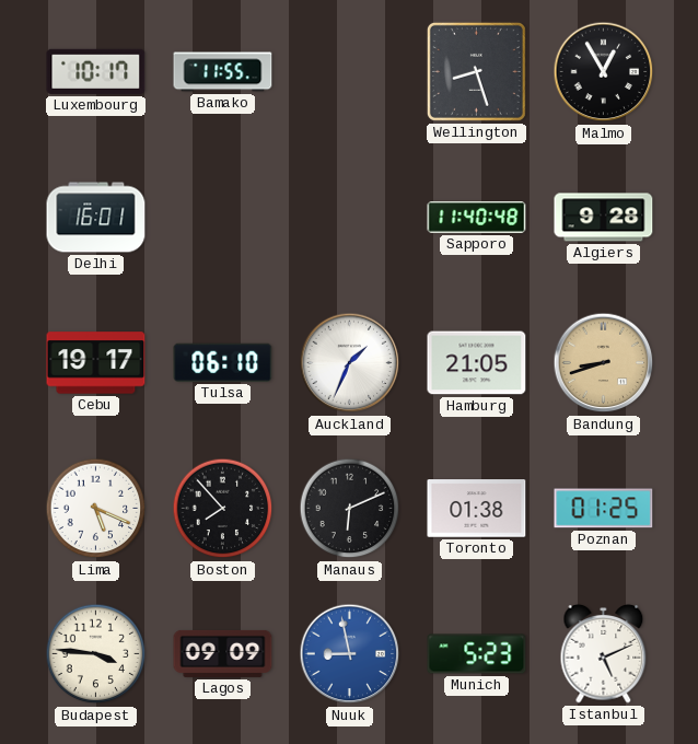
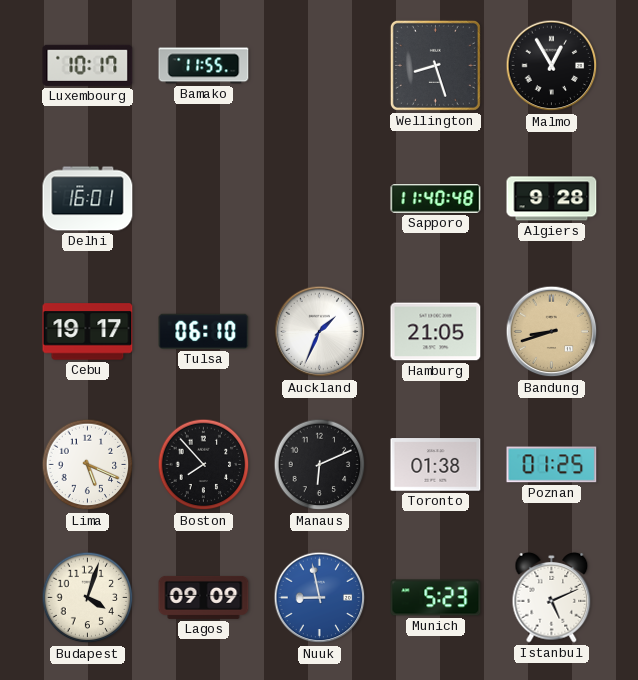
Budapest: 3:46 -> 4:03 (88, 598)
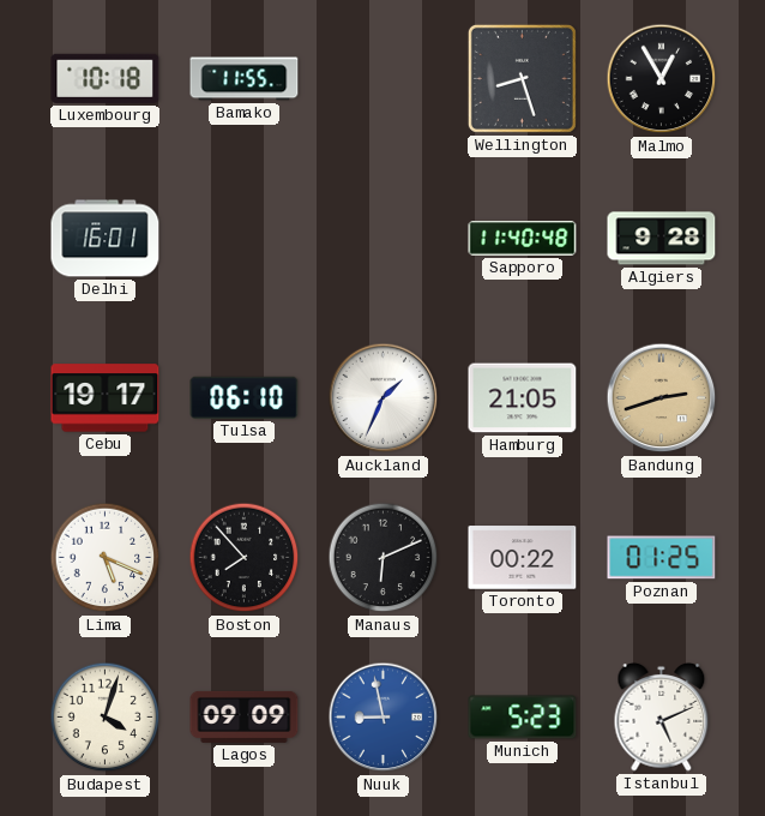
Luxembourg: 10:17 -> 10:18 (106, 78)
Bandung: 8:42 -> 2:42 (662, 398)
Toronto: 01:38 -> 00:22 (523, 558)
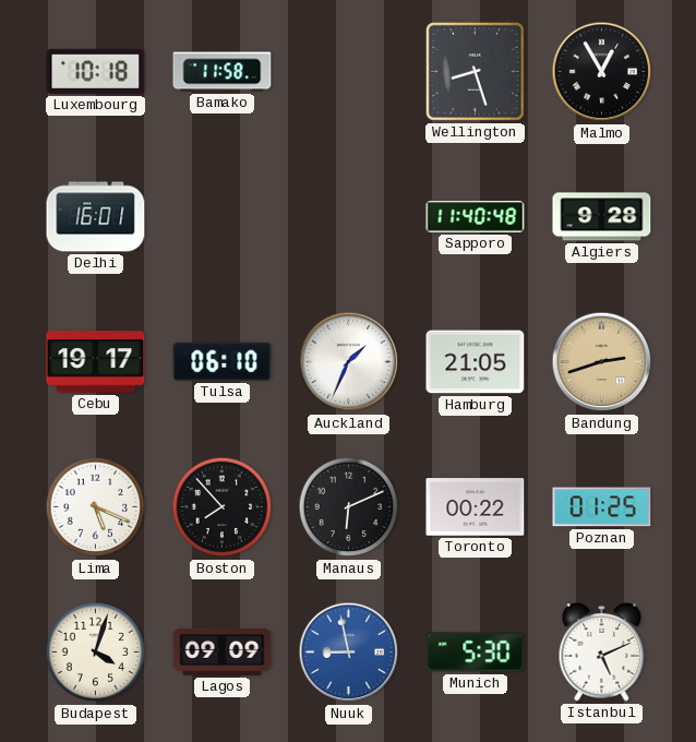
Bamako: 11:55 -> 11:58 (223, 72)
Munich: 5:23 -> 5:30 (476, 653)
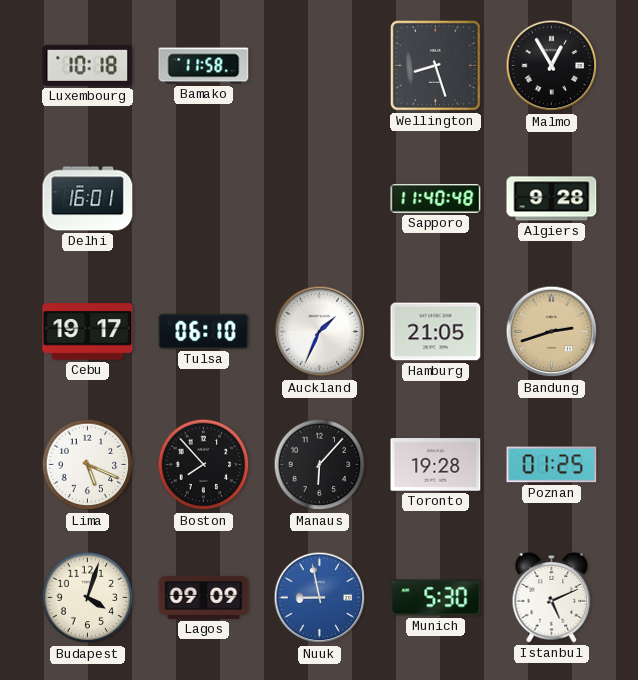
Manaus: 6:11 -> 6:07 (320, 465)
Toronto: 00:22 -> 19:28 (436, 465)
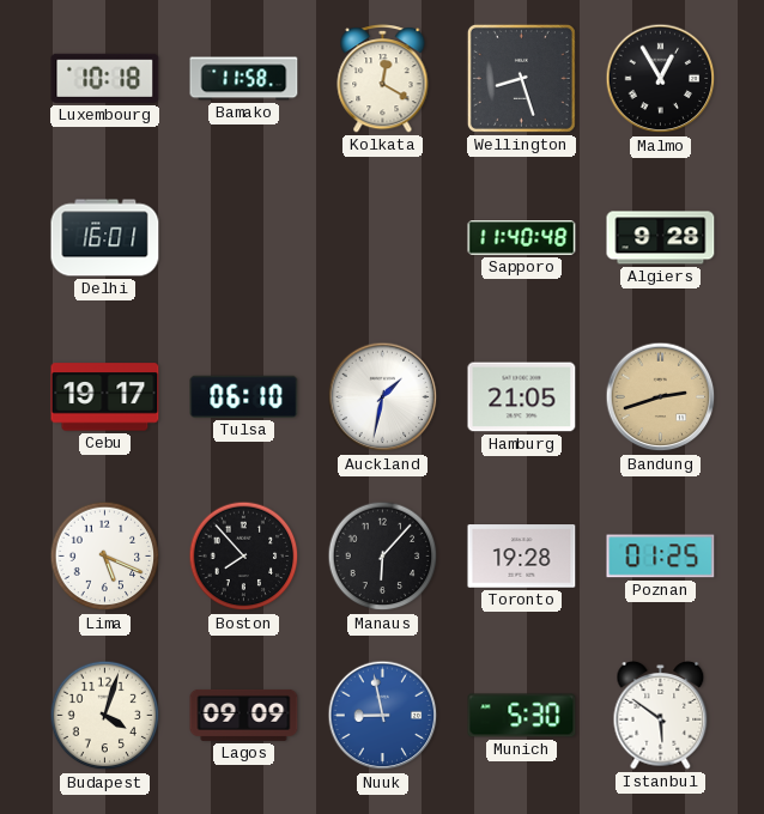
Kolkata: none -> 12:20 (383, 79)
Auckland: 1:34 -> 1:32 (383, 397)
Istanbul: 5:11 -> 5:51 (661, 715)
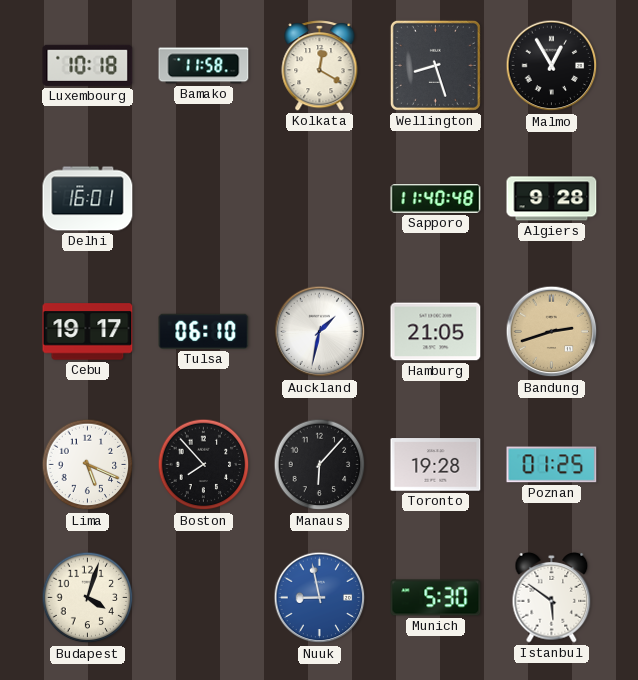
Lagos: 09:09 -> none (244, 715)
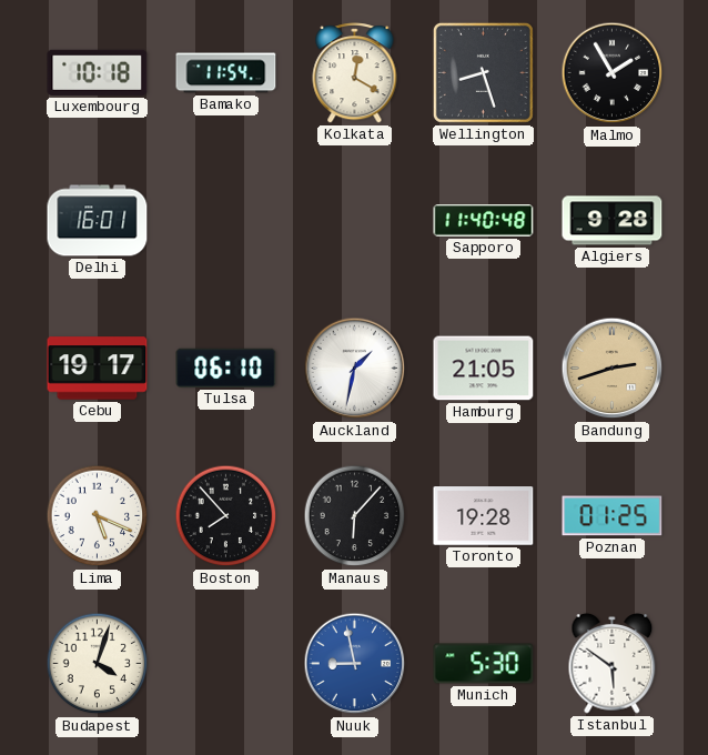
Bamako: 11:58 -> 11:54 (226, 73)
Malmo: 12:55 -> 1:55 (613, 73)
